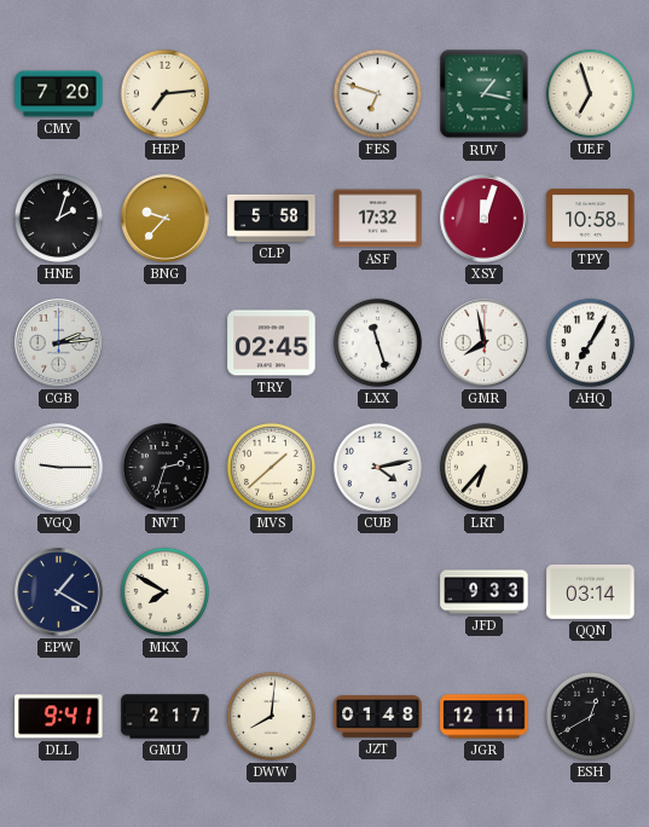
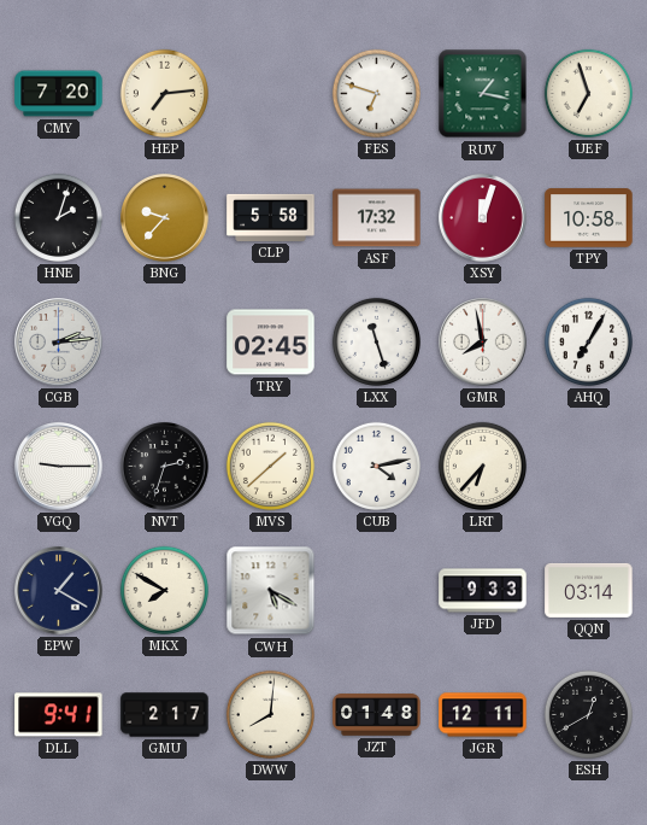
CWH: none -> 5:20 (271, 591)
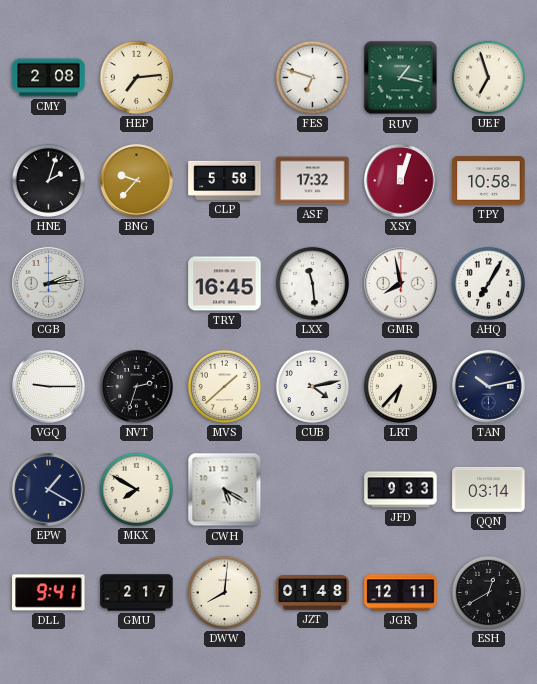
CMY: 7:20 -> 2:08 (49, 78)
TRY: 02:45 -> 16:45 (225, 284)
LXX: 11:27 -> 11:29 (312, 283)
TAN: none -> 10:13 (489, 387)
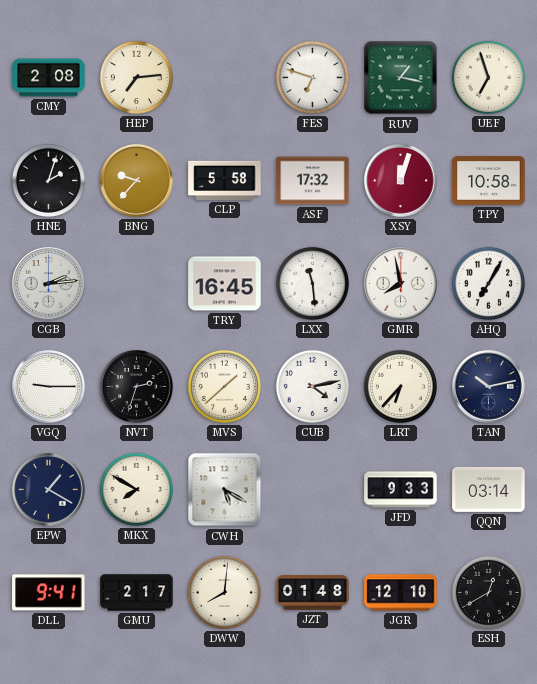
JGR: 12:11 -> 12:10 (401, 593)
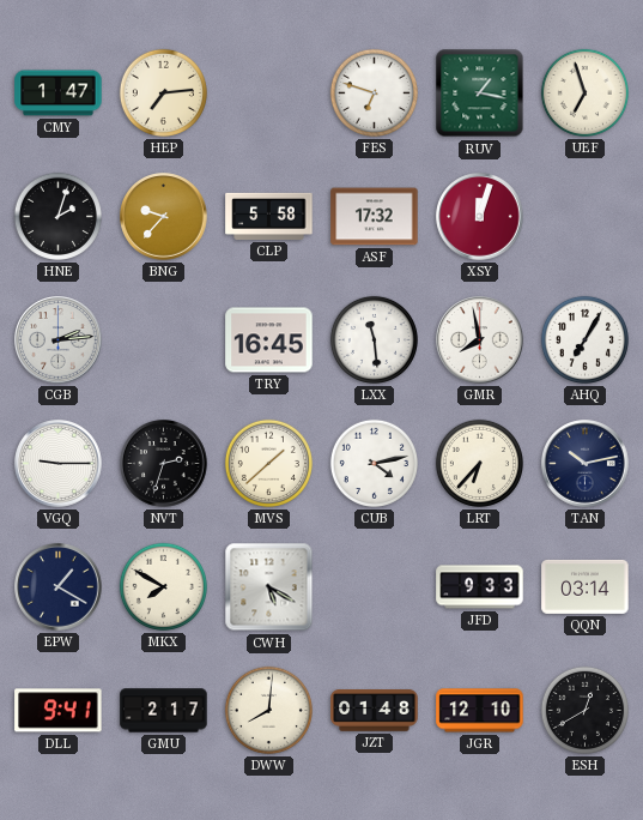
CMY: 2:08 -> 1:47 (59, 94)
TPY: 10:58 -> none (489, 181)
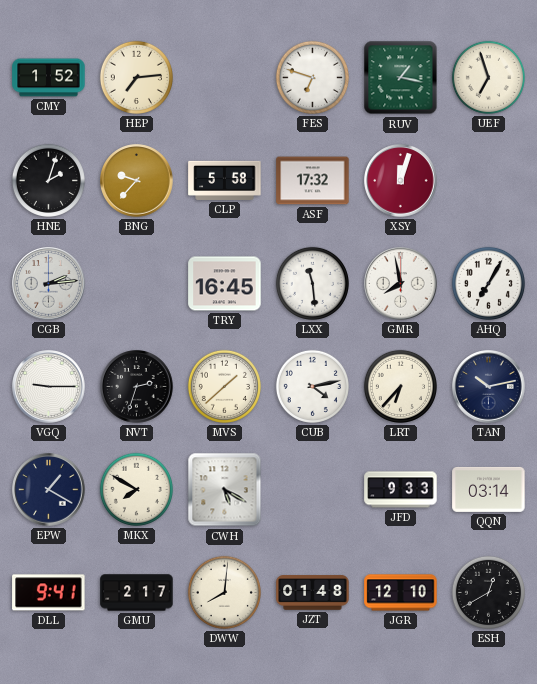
CMY: 1:47 -> 1:52 (49, 78)
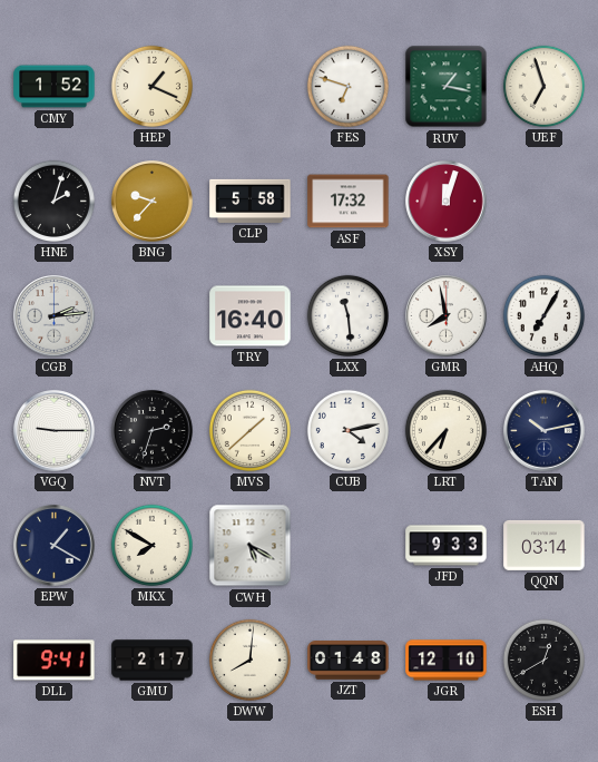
HEP: 7:14 -> 1:19 (151, 86)
TRY: 16:45 -> 16:40 (251, 316)
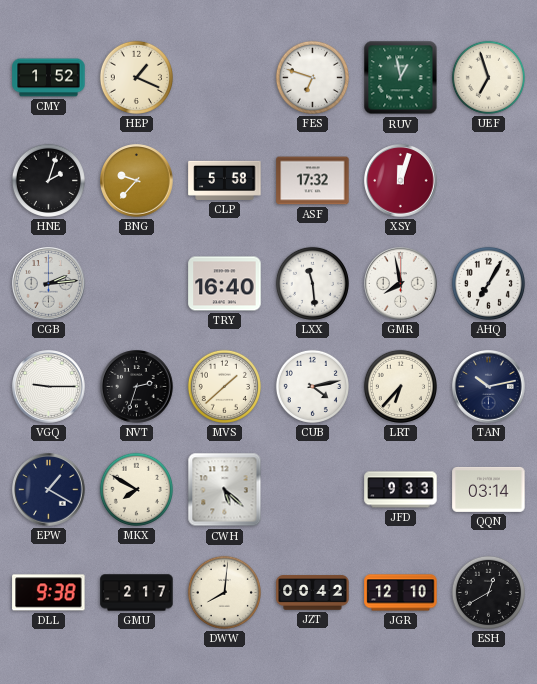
RUV: 1:17 -> 12:58 (401, 78)
CWH: 5:20 -> 5:22 (225, 490)
DLL: 9:41 -> 9:38 (49, 593)
JZT: 01:48 -> 00:42 (313, 593)
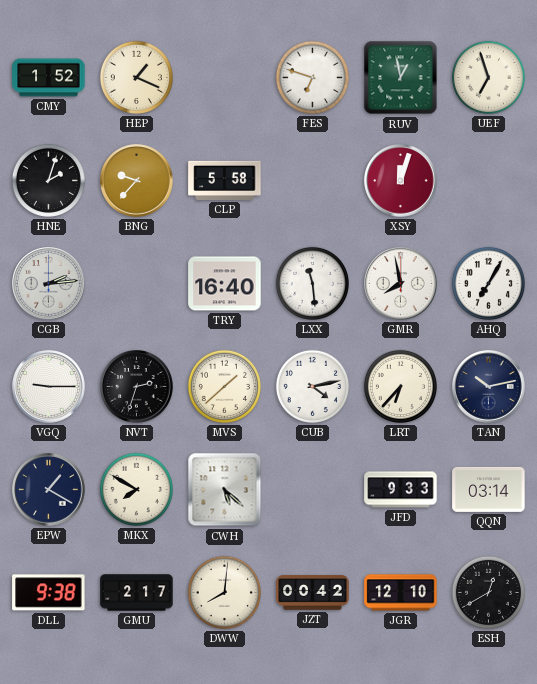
ASF: 17:32 -> none (313, 181)
